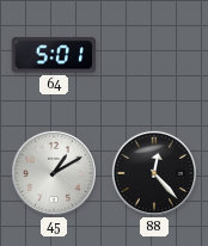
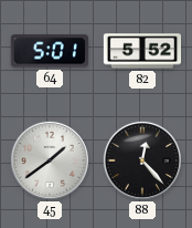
82: none -> 5:52 (142, 51)
45: 1:10 -> 1:39 (49, 159)
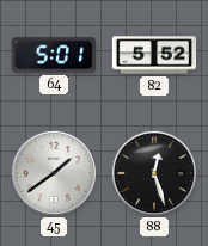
88: 12:23 -> 12:27 (153, 172)
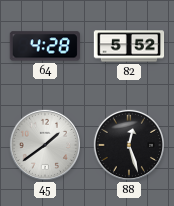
64: 5:01 -> 4:28 (45, 46)
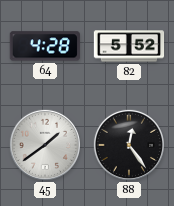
88: 12:27 -> 12:24 (128, 144)
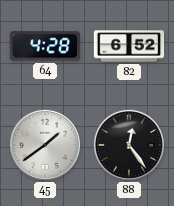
82: 5:52 -> 6:52 (129, 46)
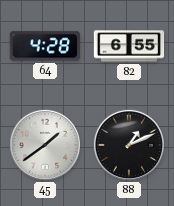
82: 6:52 -> 6:55 (129, 46)
88: 12:24 -> 1:11 (128, 144)
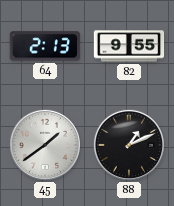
64: 4:28 -> 2:13 (45, 46)
82: 6:55 -> 9:55 (129, 46)
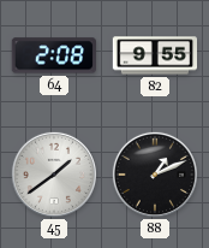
64: 2:13 -> 2:08 (54, 55)
